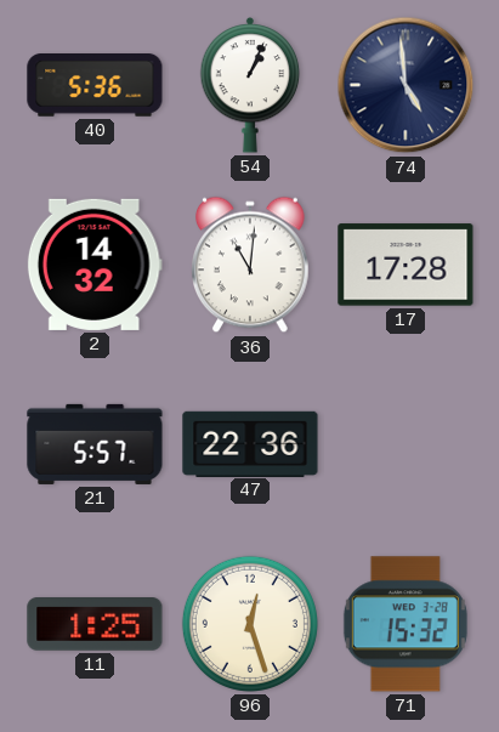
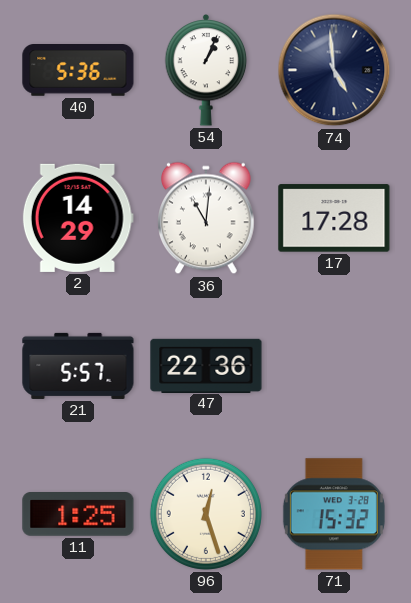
2: 14:32 -> 14:29 (78, 218)
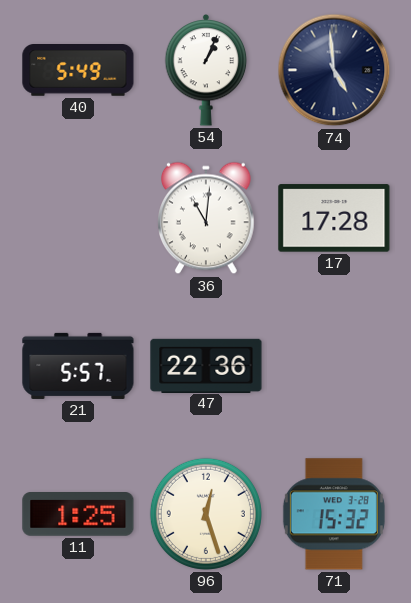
40: 5:36 -> 5:49 (78, 71)
2: 14:29 -> none (78, 218)
